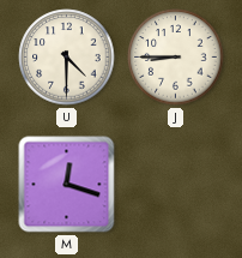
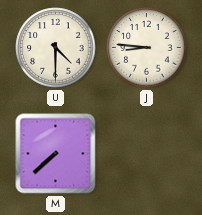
J: 8:45 -> 8:46 (147, 48)
M: 12:18 -> 7:38 (56, 154)
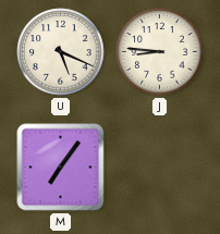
U: 4:30 -> 5:19 (61, 52)
M: 7:38 -> 7:06 (61, 168)
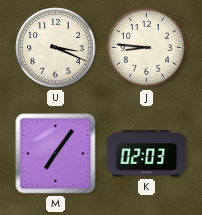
U: 5:19 -> 3:19 (56, 48)
K: none -> 02:03 (147, 154)
